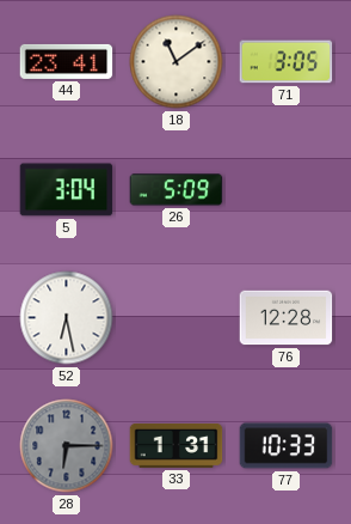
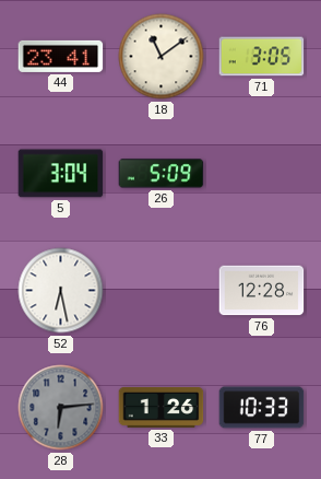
28: 6:15 -> 6:14 (61, 408)
33: 1:31 -> 1:26 (162, 407)
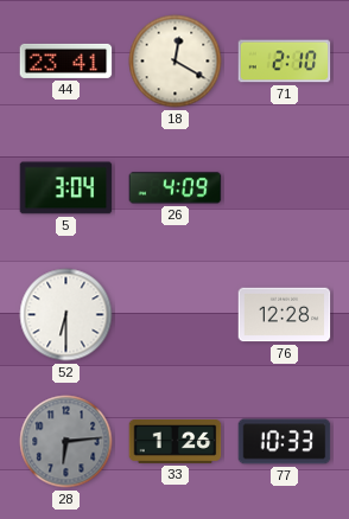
18: 11:09 -> 12:20 (176, 62)
71: 3:05 -> 2:10 (285, 62)
26: 5:09 -> 4:09 (176, 188)
52: 6:28 -> 6:30 (66, 315)
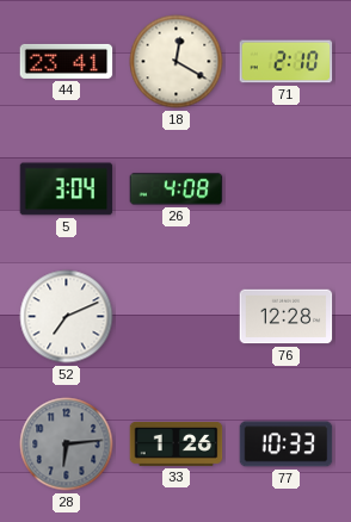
26: 4:09 -> 4:08 (177, 189)
52: 6:30 -> 7:11 (67, 317)
